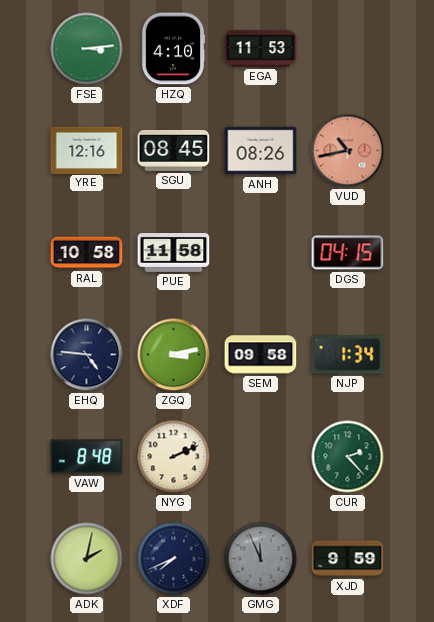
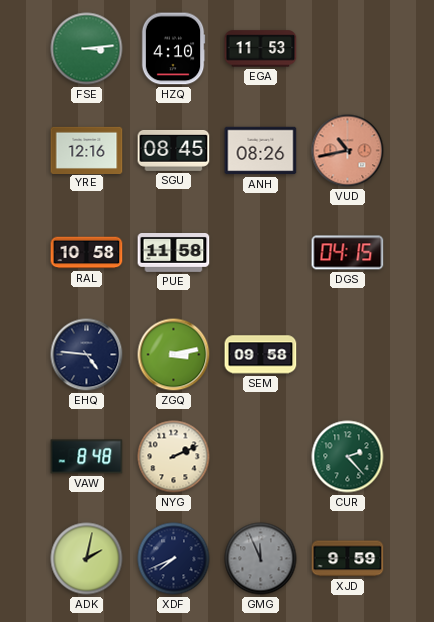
NJP: 1:34 -> none (348, 355)
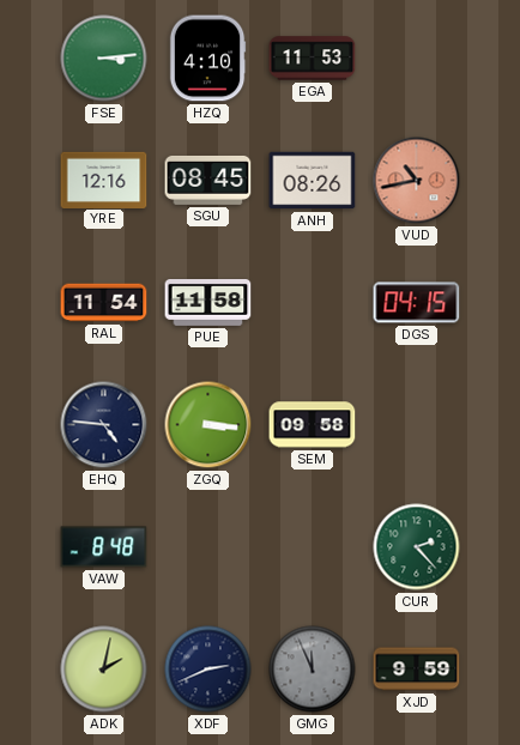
RAL: 10:58 -> 11:54 (104, 303)
ZGQ: 3:13 -> 3:16 (208, 425)
NYG: 2:11 -> none (174, 457)
XDF: 7:41 -> 2:41 (208, 670)
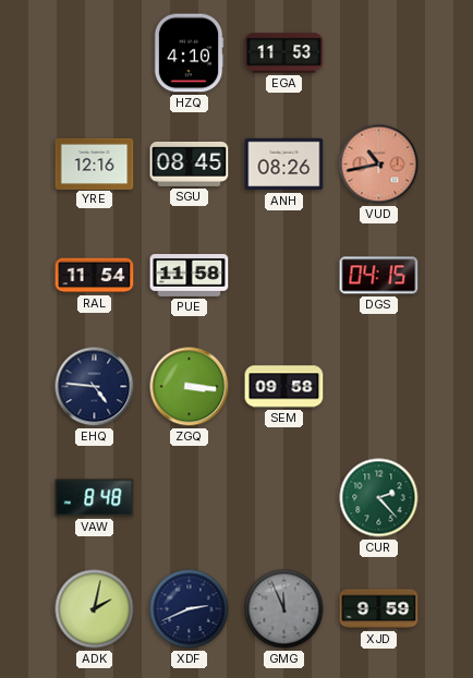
FSE: 3:14 -> none (104, 59)
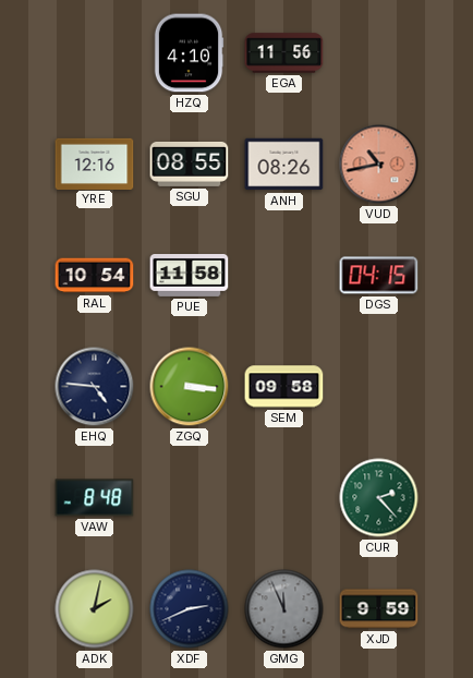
EGA: 11:53 -> 11:56 (284, 53)
SGU: 08:45 -> 08:55 (190, 164)
RAL: 11:54 -> 10:54 (95, 276)
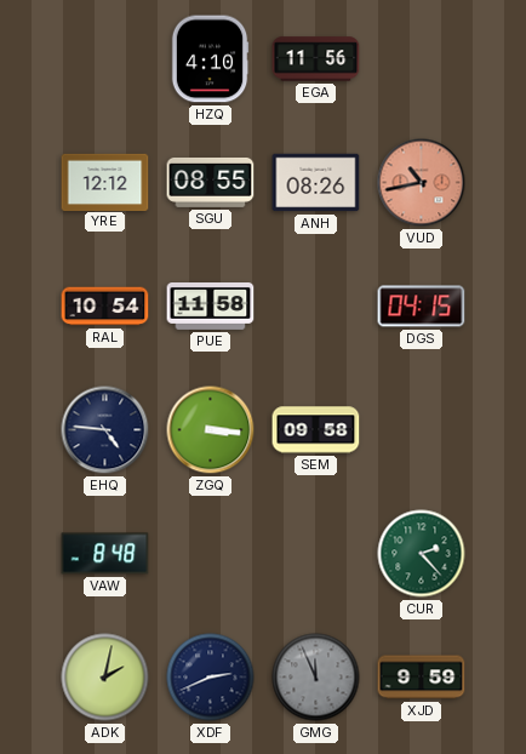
YRE: 12:16 -> 12:12 (105, 182)
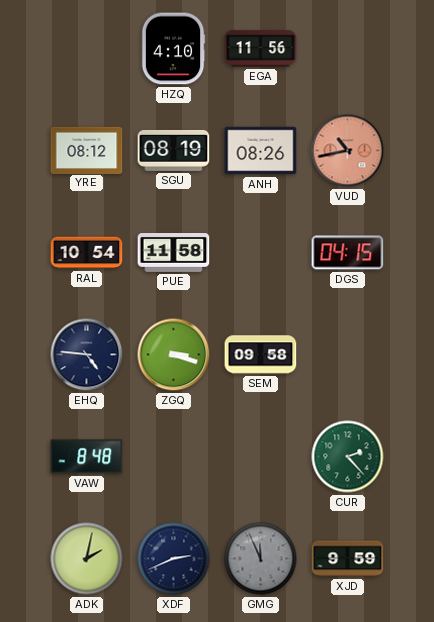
YRE: 12:12 -> 08:12 (87, 150)
SGU: 08:55 -> 08:19 (174, 150)
ZGQ: 3:16 -> 3:18 (174, 355)
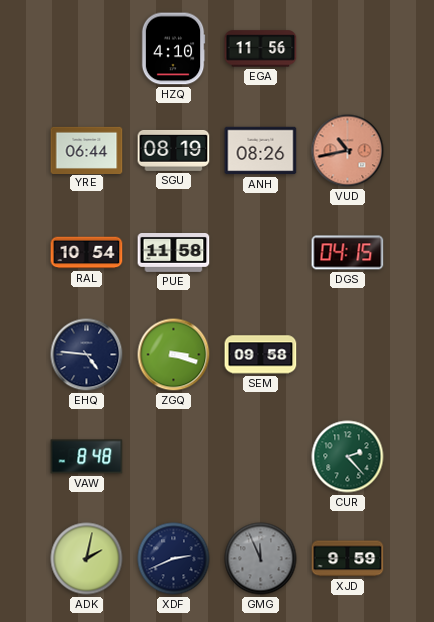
YRE: 08:12 -> 06:44 (87, 150)
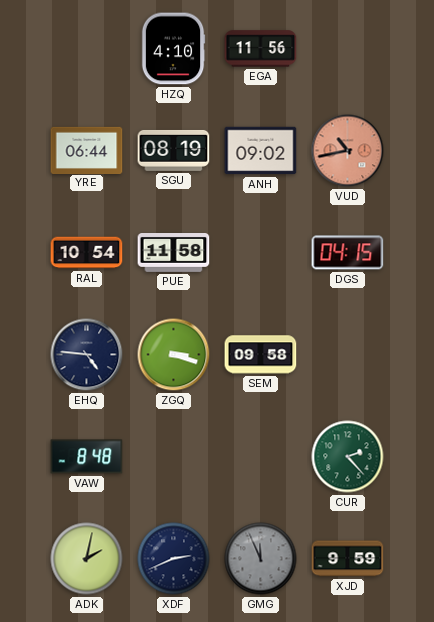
ANH: 08:26 -> 09:02 (261, 151)
